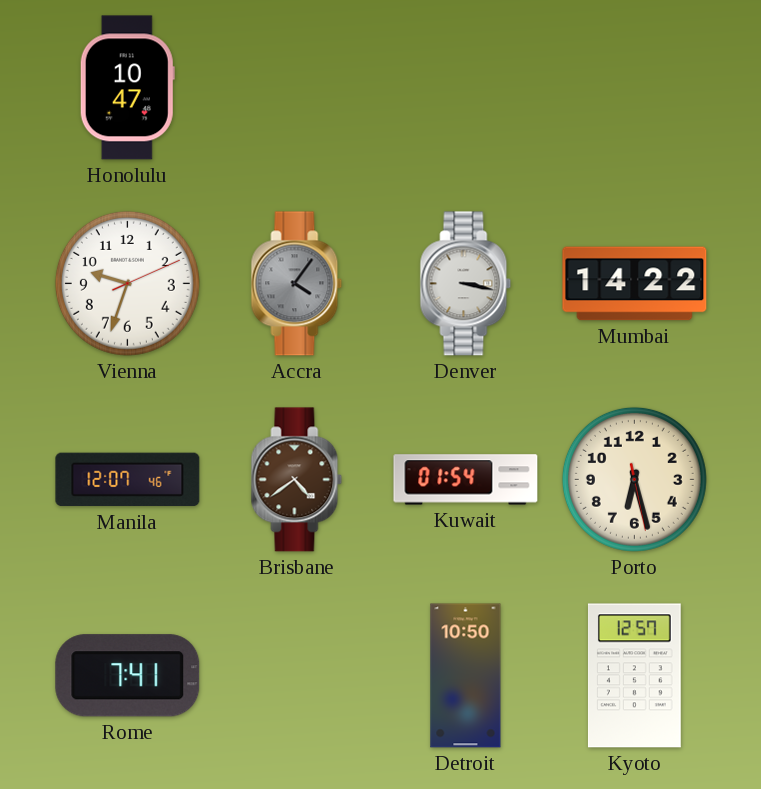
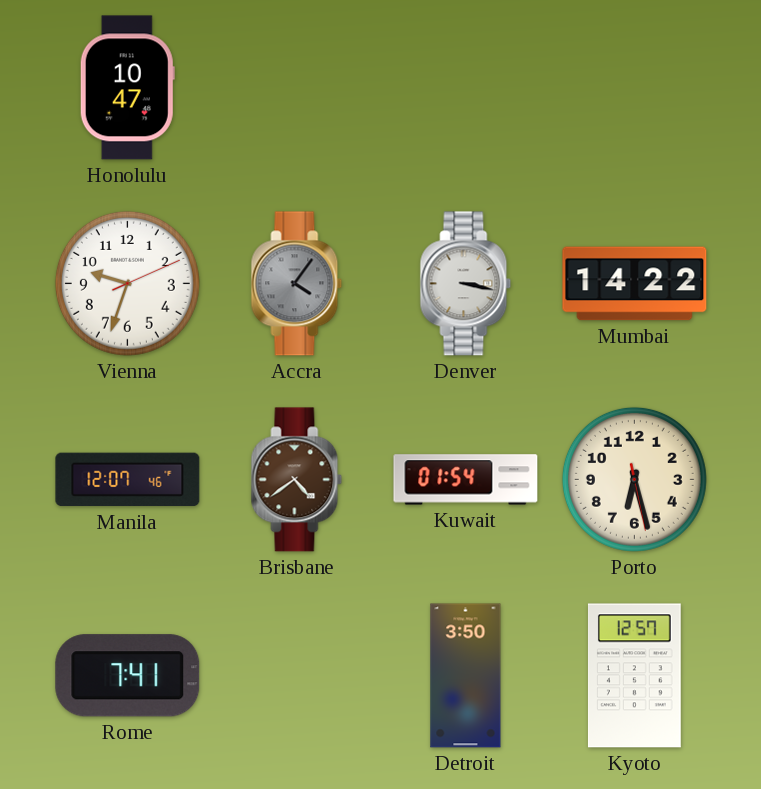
Detroit: 10:50 -> 3:50 (466, 676)
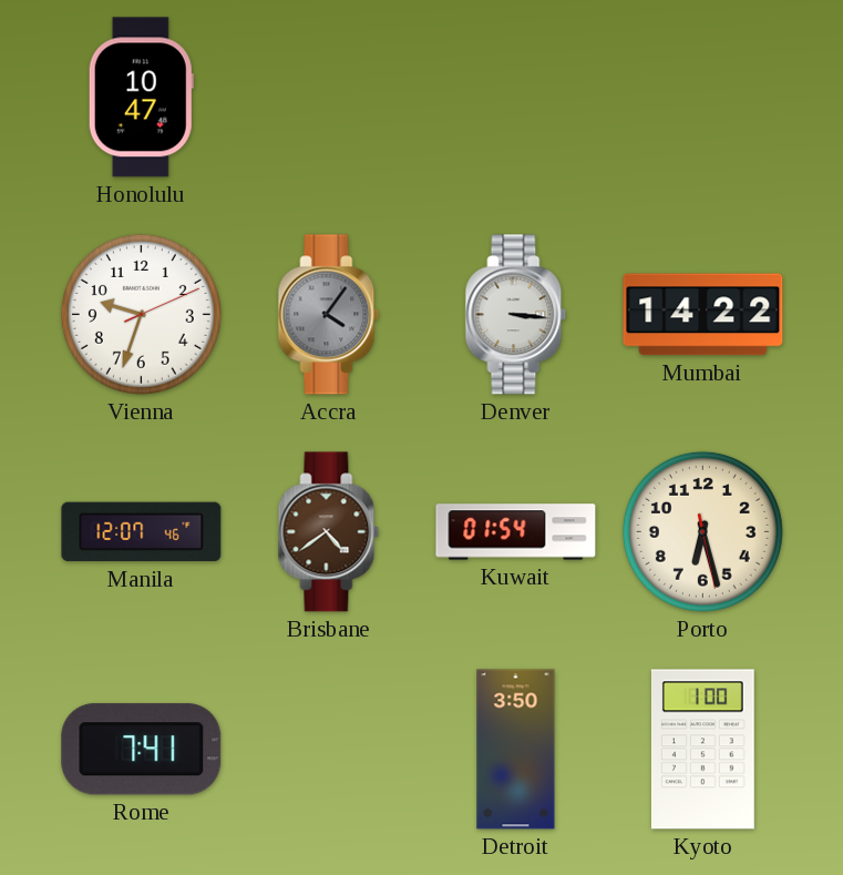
Denver: 3:17 -> 3:16 (516, 315)
Kyoto: 12:57 -> 1:00 (702, 750)
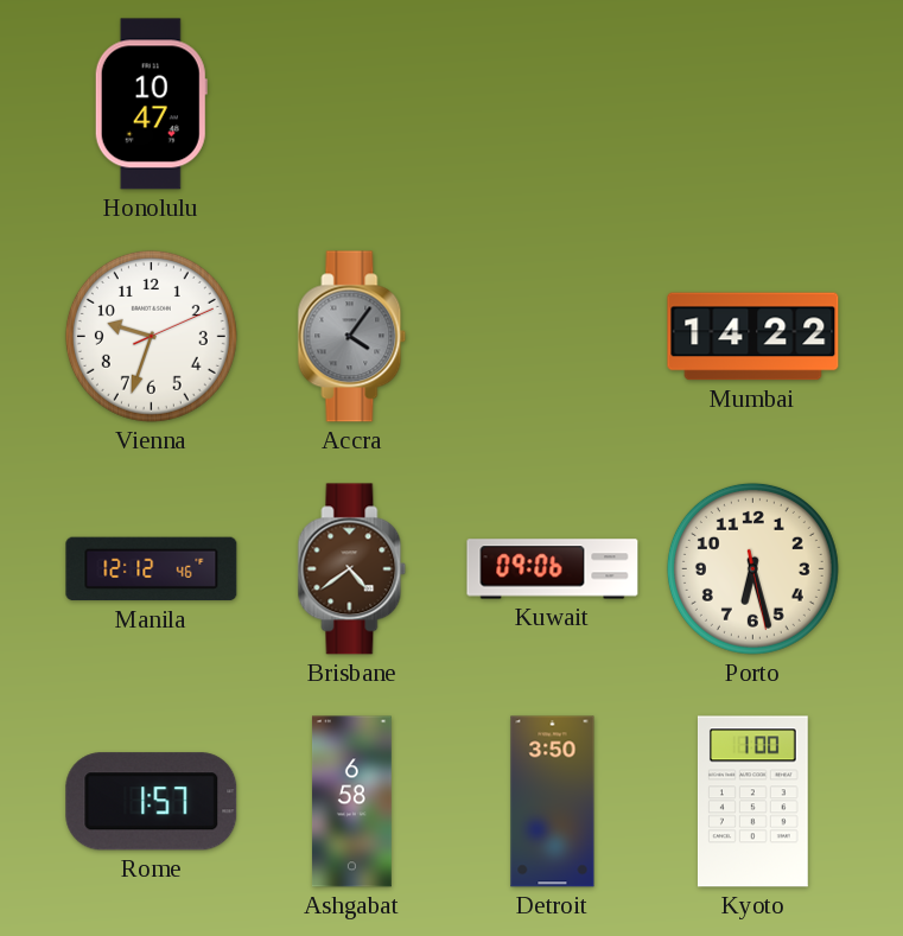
Denver: 3:16 -> none (516, 315)
Manila: 12:07 -> 12:12 (152, 569)
Kuwait: 01:54 -> 09:06 (553, 569)
Rome: 7:41 -> 1:57 (152, 802)
Ashgabat: none -> 6:58 (351, 802)
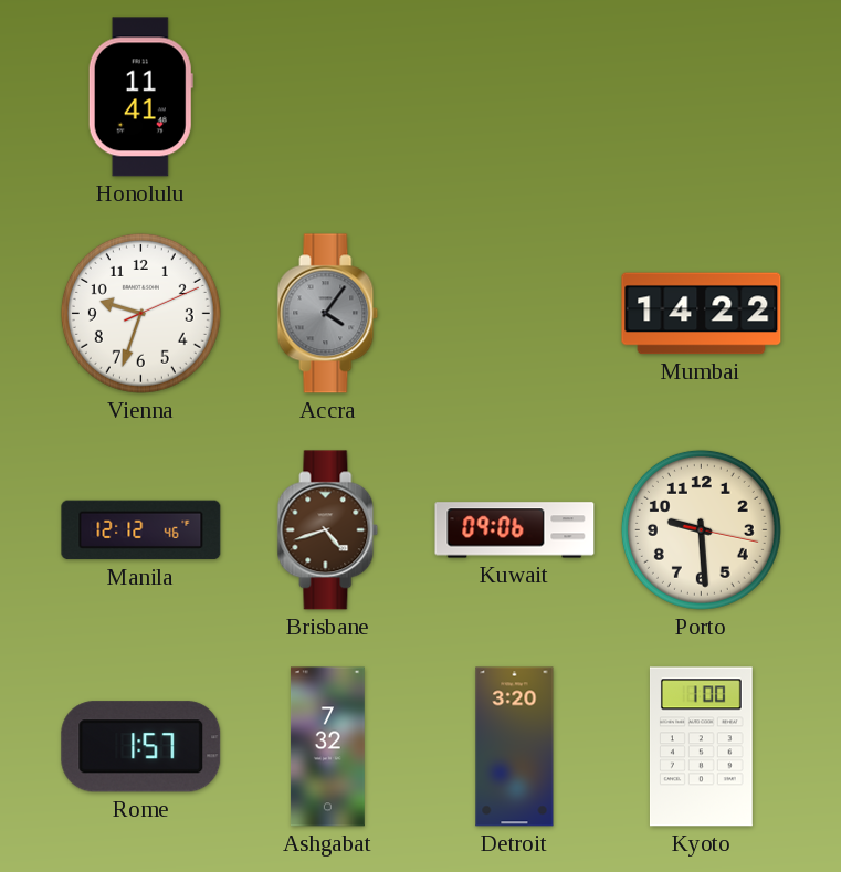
Honolulu: 10:47 -> 11:41 (140, 97)
Brisbane: 4:39 -> 4:42 (328, 530)
Porto: 6:27 -> 9:29 (701, 529)
Ashgabat: 6:58 -> 7:32 (327, 747)
Detroit: 3:50 -> 3:20 (515, 747)
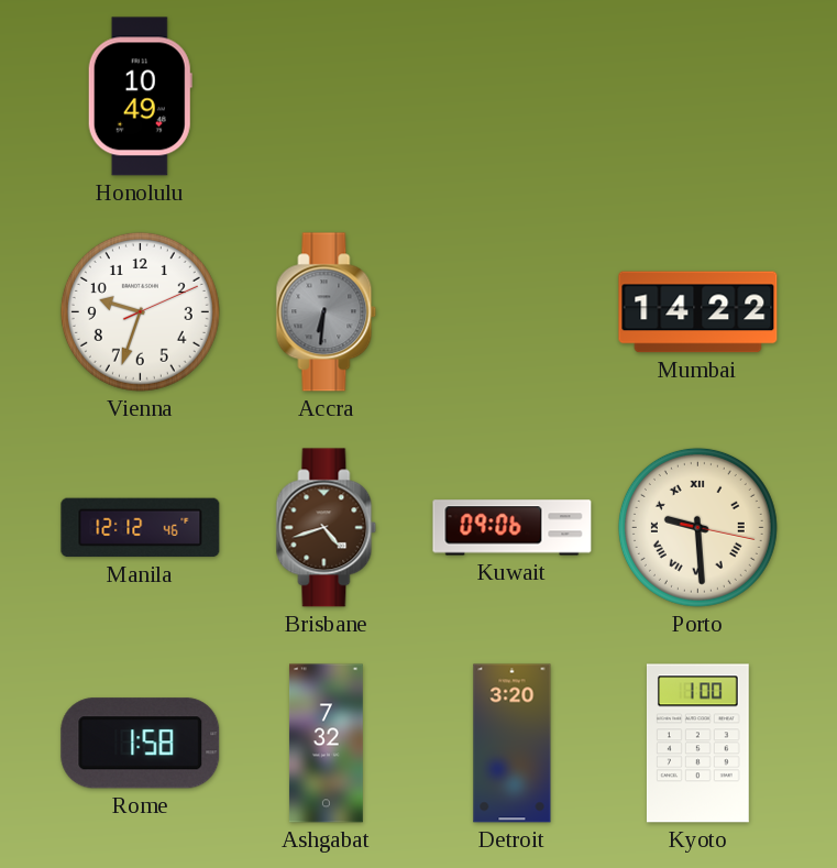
Honolulu: 11:41 -> 10:49 (140, 97)
Accra: 4:06 -> 6:31 (327, 312)
Porto numerals: Arabic -> Roman (697, 527)
Rome: 1:57 -> 1:58 (141, 744)
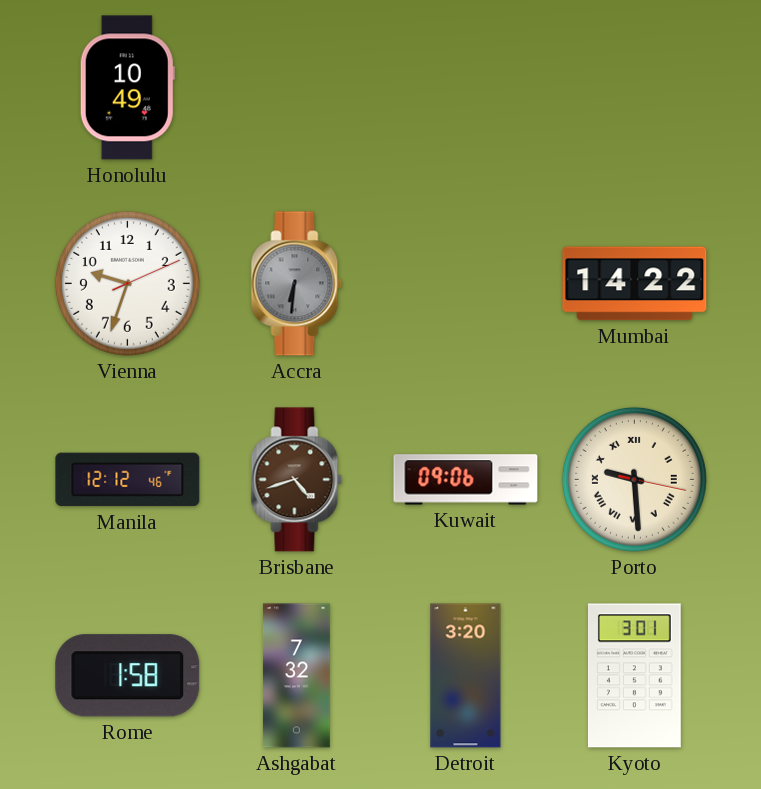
Kyoto: 1:00 -> 3:01 (634, 676)
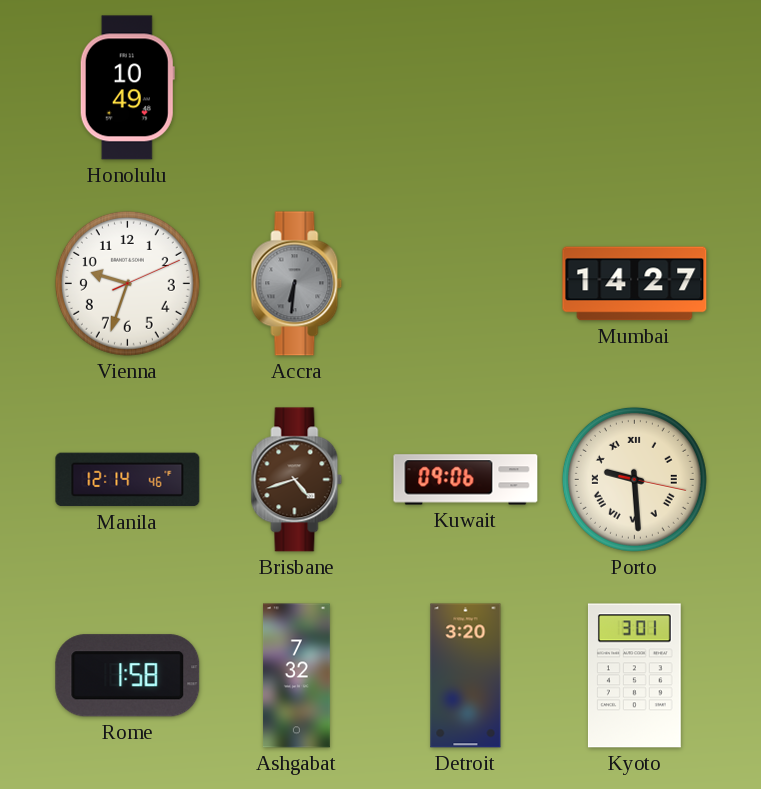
Mumbai: 14:22 -> 14:27 (635, 284)
Manila: 12:12 -> 12:14 (128, 480)
